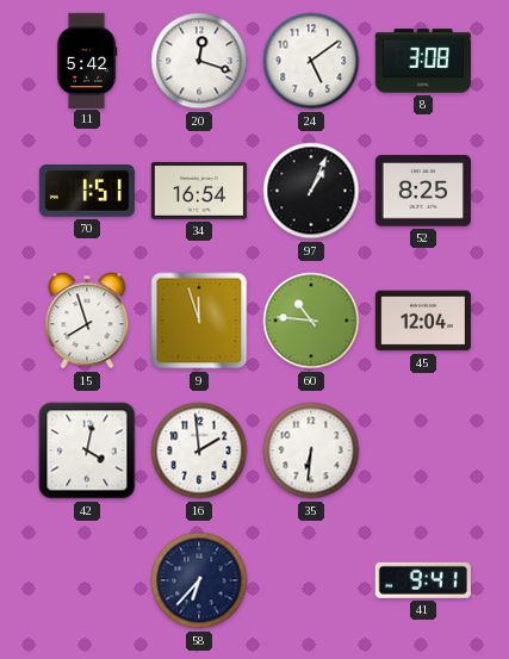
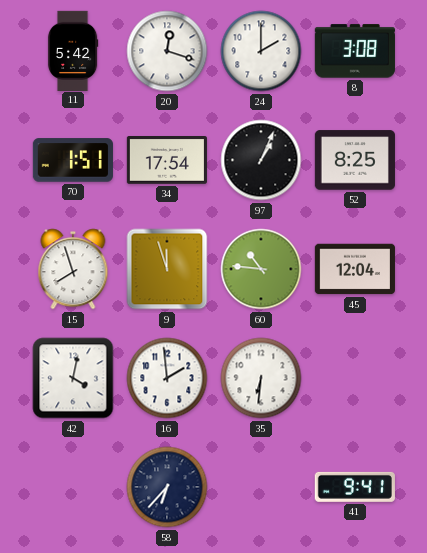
24: 5:09 -> 2:00 (261, 51)
34: 16:54 -> 17:54 (167, 161)
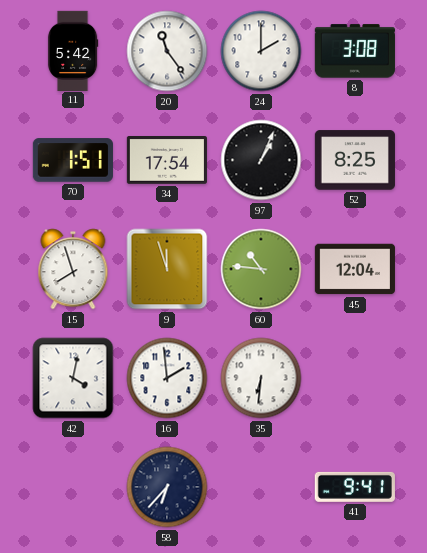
20: 12:18 -> 11:24 (167, 51)
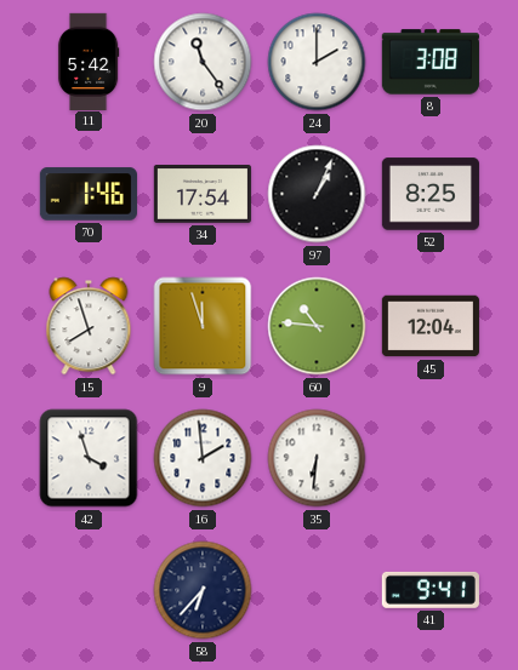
70: 1:51 -> 1:46 (89, 194)
42: 4:02 -> 3:57 (89, 458)
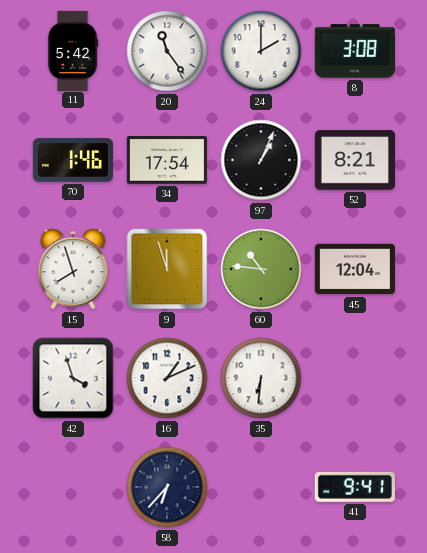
52: 8:25 -> 8:21 (355, 160)
16: 1:59 -> 1:11 (167, 378)
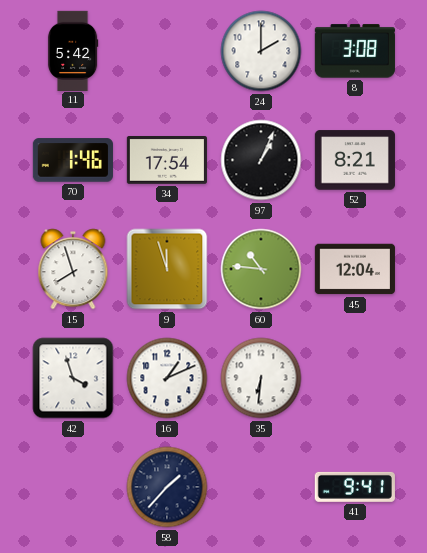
20: 11:24 -> none (167, 51)
58: 6:37 -> 1:37 (167, 487)
